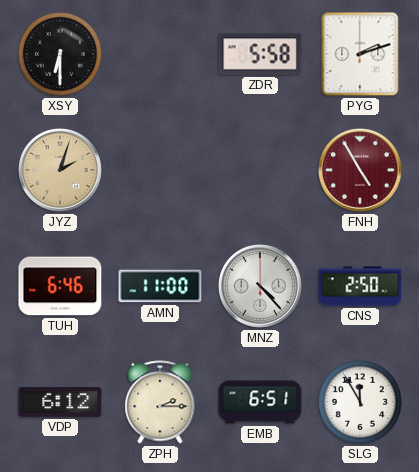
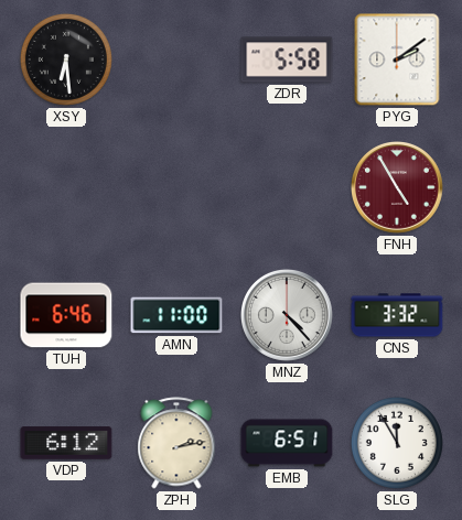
XSY: 6:30 -> 6:29 (66, 59)
PYG: 2:12 -> 2:09 (397, 59)
JYZ: 2:03 -> none (61, 171)
CNS: 2:50 -> 3:32 (397, 315)
ZPH: 2:15 -> 2:13 (176, 443)
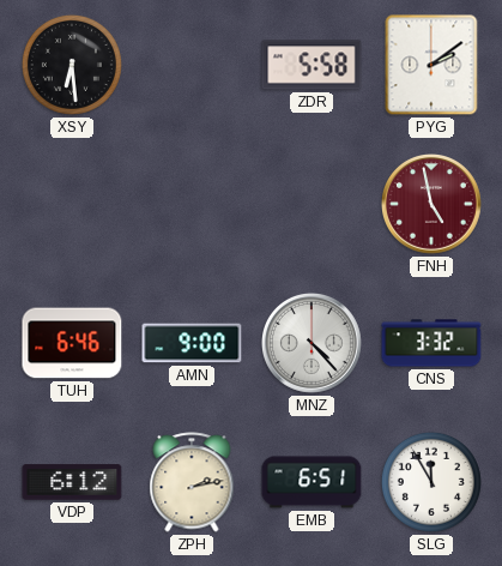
FNH: 4:55 -> 4:58 (433, 205)
AMN: 11:00 -> 9:00 (192, 343)
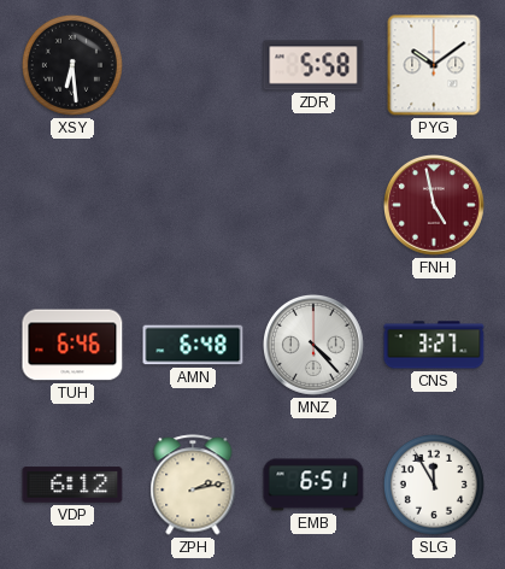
PYG: 2:09 -> 10:09 (434, 65)
AMN: 9:00 -> 6:48 (193, 345)
CNS: 3:32 -> 3:27 (434, 345)
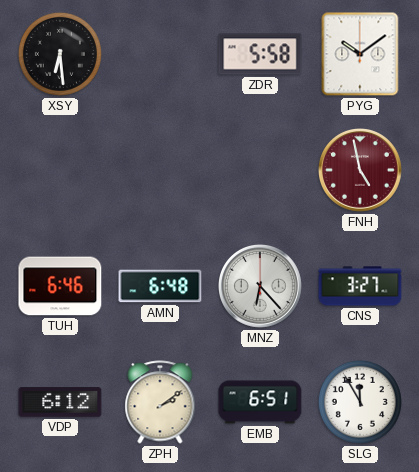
MNZ: 4:23 -> 6:23 (261, 287)
ZPH: 2:13 -> 2:09 (160, 402)
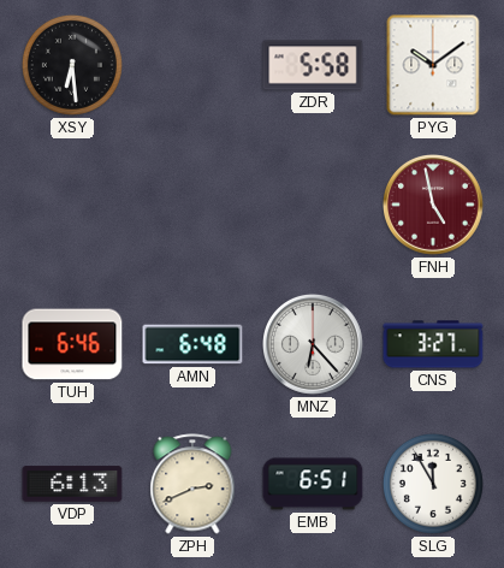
VDP: 6:12 -> 6:13 (72, 484)
ZPH: 2:09 -> 2:41 (192, 484)
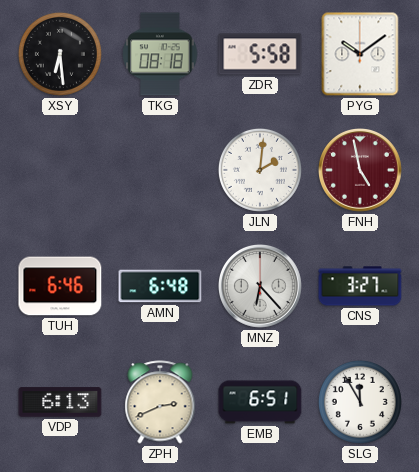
TKG: none -> 08:18 (160, 54)
JLN: none -> 2:01 (260, 170)
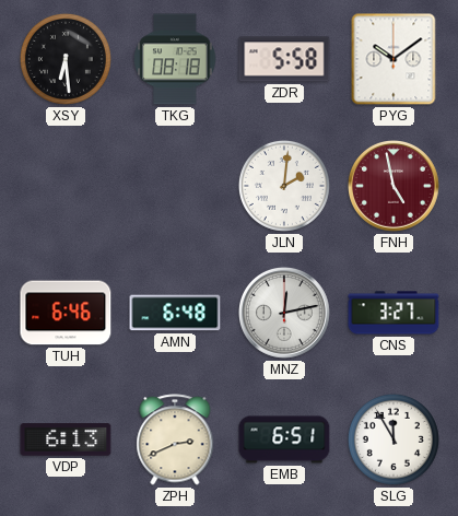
MNZ: 6:23 -> 12:13 (285, 314)
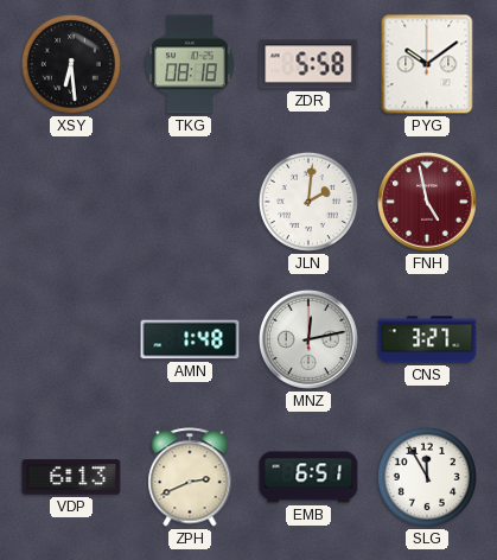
TUH: 6:46 -> none (66, 313)
AMN: 6:48 -> 1:48 (190, 339)
